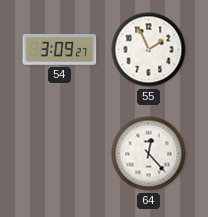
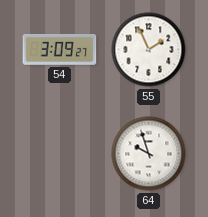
64: 12:23 -> 9:57 (149, 154)
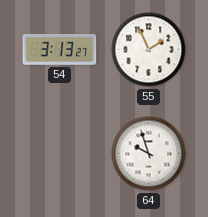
54: 3:09 -> 3:13 (60, 50)
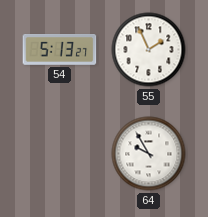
54: 3:13 -> 5:13 (60, 50)
64: 9:57 -> 9:55 (149, 154)
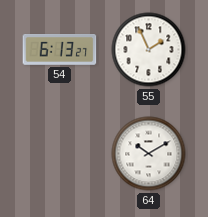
54: 5:13 -> 6:13 (60, 50)
64: 9:55 -> 10:10 (149, 154)
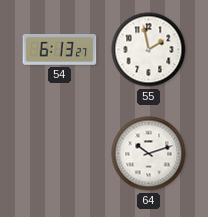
55: 1:56 -> 1:58 (149, 50)
64: 10:10 -> 10:12 (149, 154)
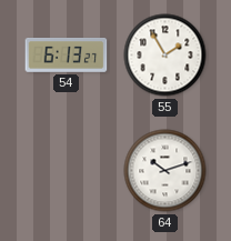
55: 1:58 -> 1:55 (165, 56)
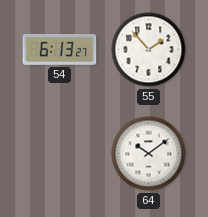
55: 1:55 -> 1:53 (149, 50)
64: 10:12 -> 10:09 (149, 154)
